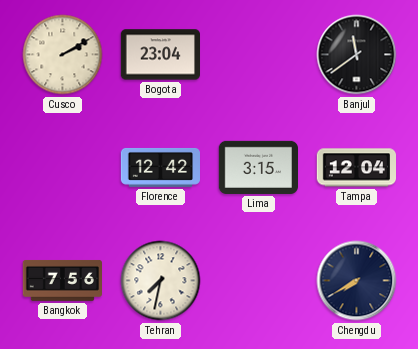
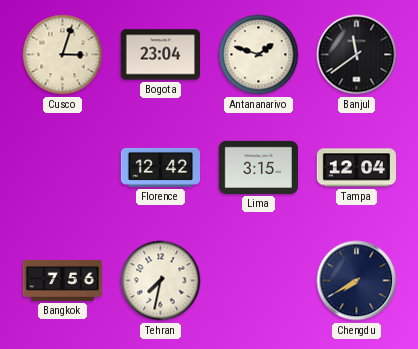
Cusco: 2:10 -> 3:03 (63, 55)
Antananarivo: none -> 1:48 (259, 55)
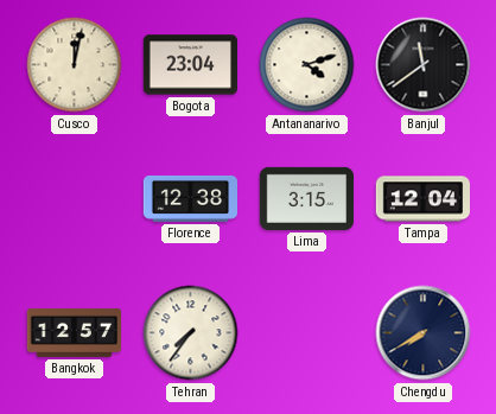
Cusco: 3:03 -> 12:02 (75, 65)
Antananarivo: 1:48 -> 4:12 (307, 65)
Florence: 12:42 -> 12:38 (191, 198)
Bangkok: 7:56 -> 12:57 (74, 332)
Tehran: 7:32 -> 7:36 (191, 333)
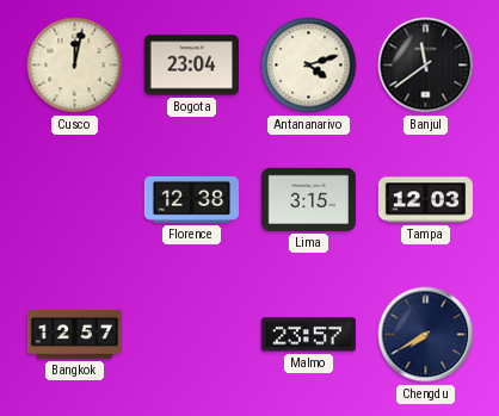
Tampa: 12:04 -> 12:03 (425, 200)
Tehran: 7:36 -> none (191, 333)
Malmo: none -> 23:57 (308, 335)
